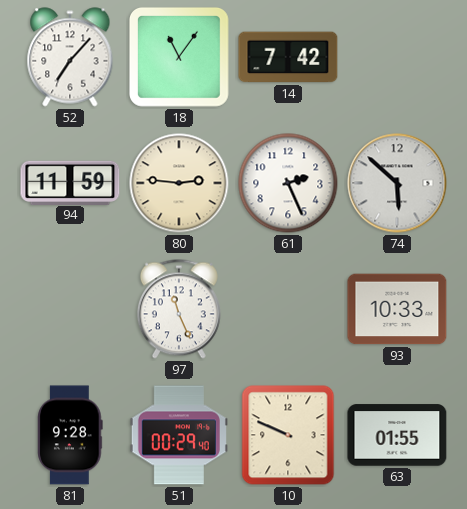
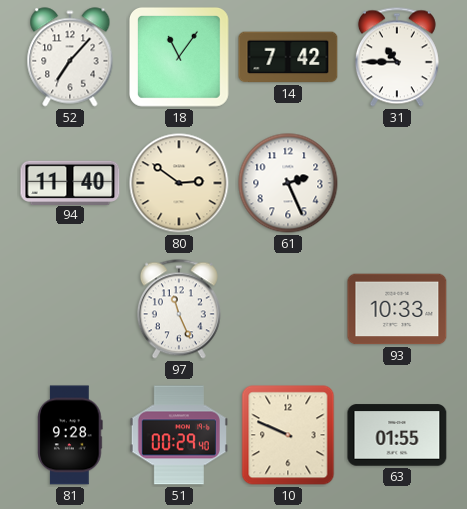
31: none -> 10:45 (397, 57)
94: 11:59 -> 11:40 (70, 182)
80: 2:46 -> 2:51 (179, 183)
74: 5:52 -> none (397, 183)
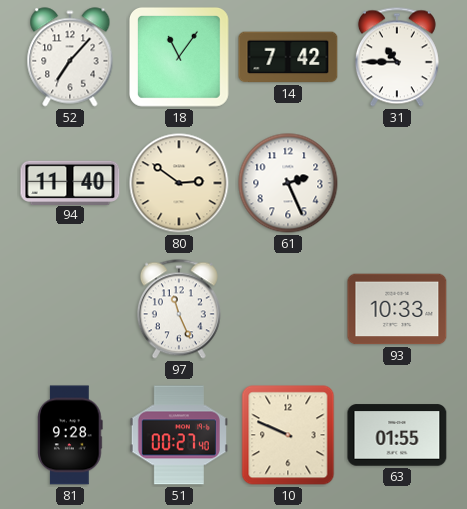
51: 00:29 -> 00:27 (179, 435)
